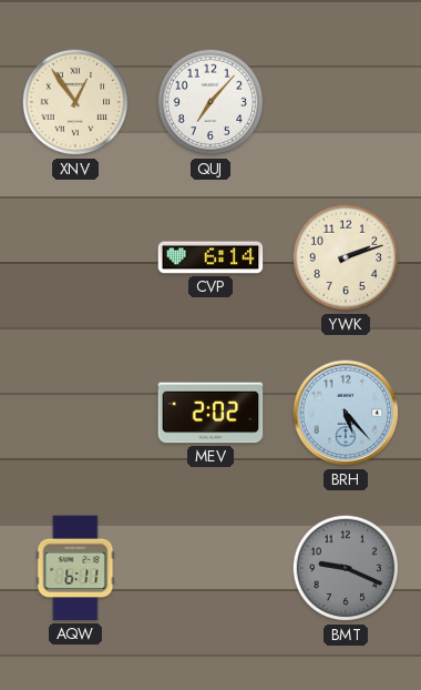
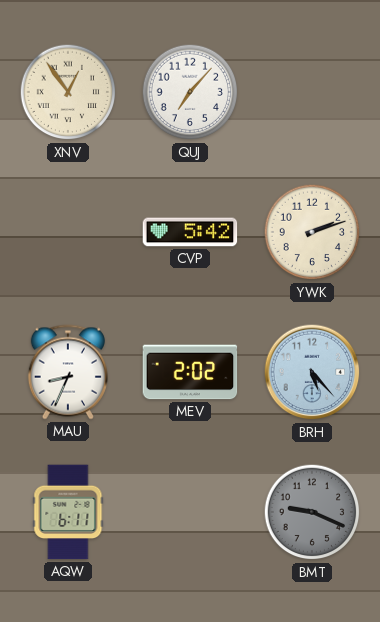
CVP: 6:14 -> 5:42 (190, 232)
MAU: none -> 8:34 (68, 372)
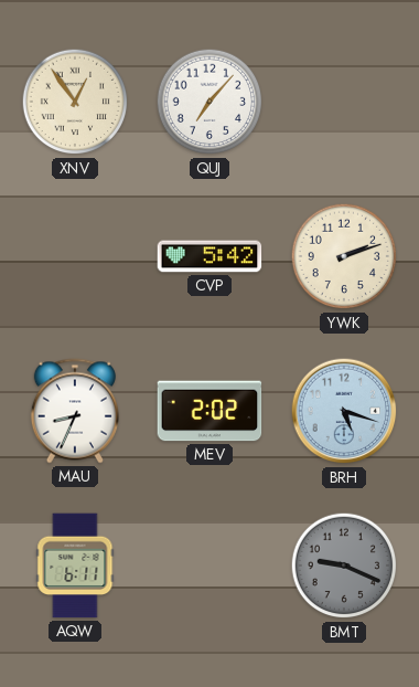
BRH: 5:23 -> 5:18 (344, 411)
